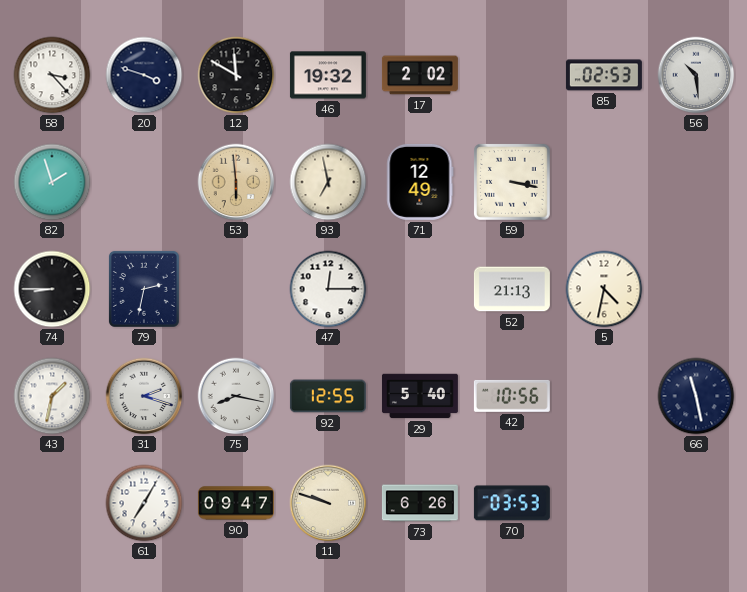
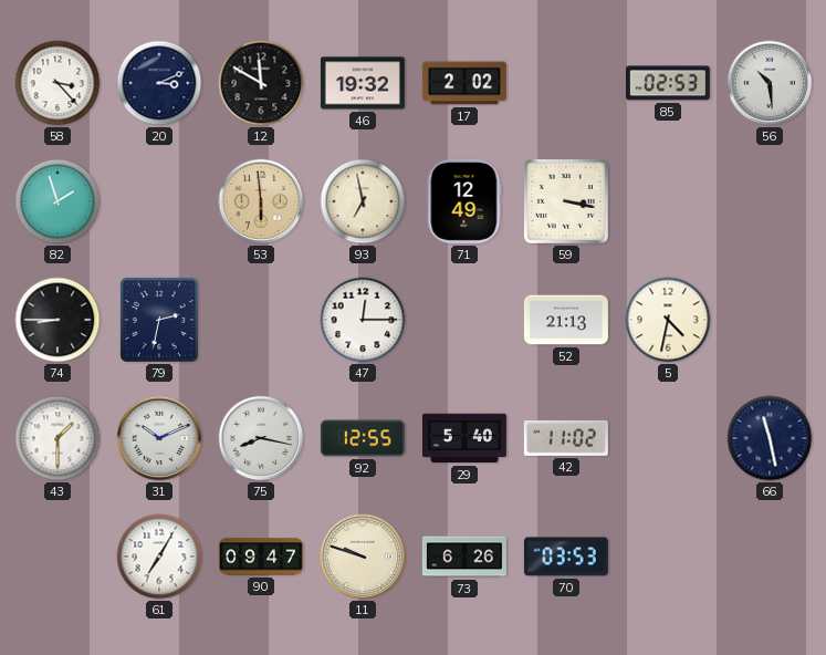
20: 3:48 -> 3:11 (159, 83)
43: 1:32 -> 1:30 (57, 438)
31: 2:18 -> 10:11 (159, 438)
42: 10:56 -> 11:02 (566, 438)
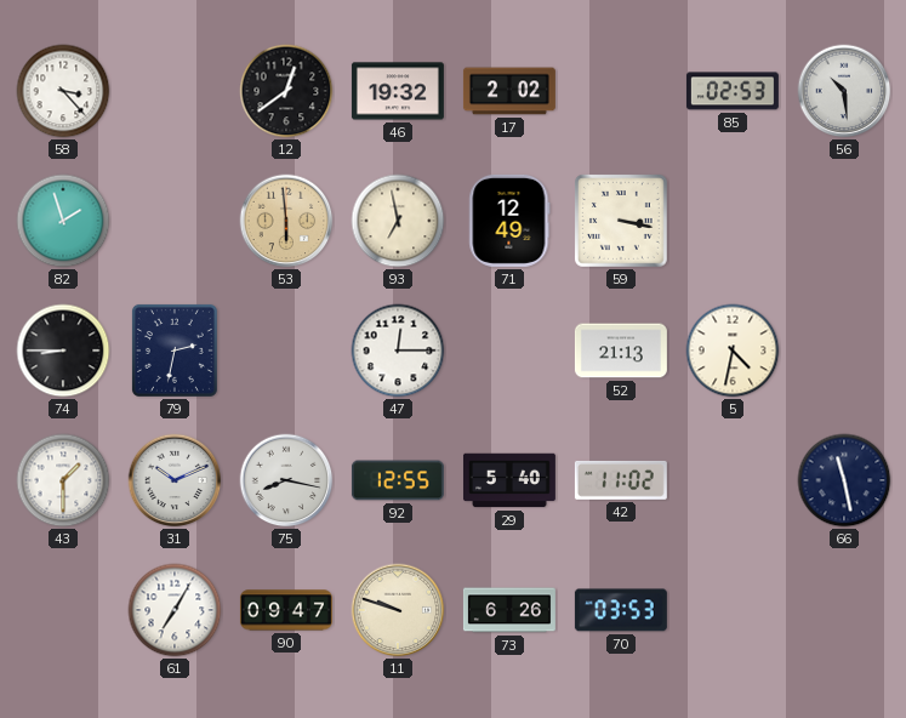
20: 3:11 -> none (159, 83)
12: 11:50 -> 12:39 (286, 91)
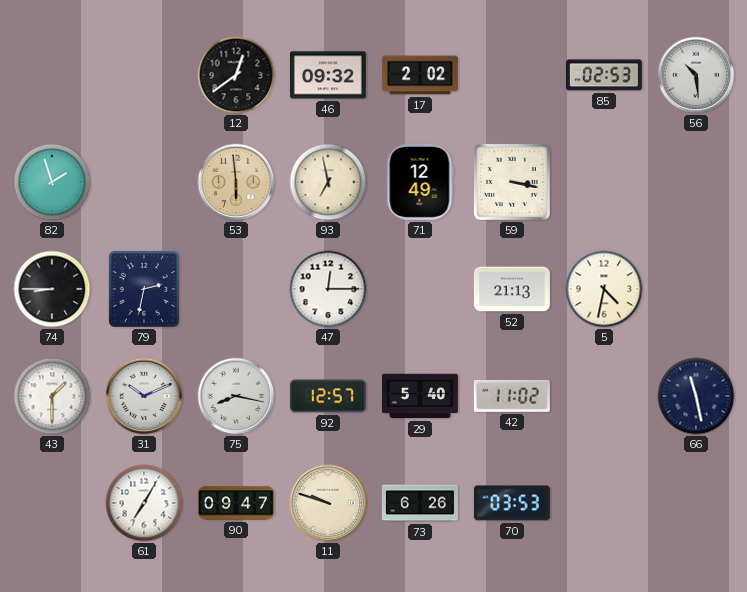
58: 3:23 -> none (63, 91)
46: 19:32 -> 09:32 (328, 75)
92: 12:55 -> 12:57 (328, 396)
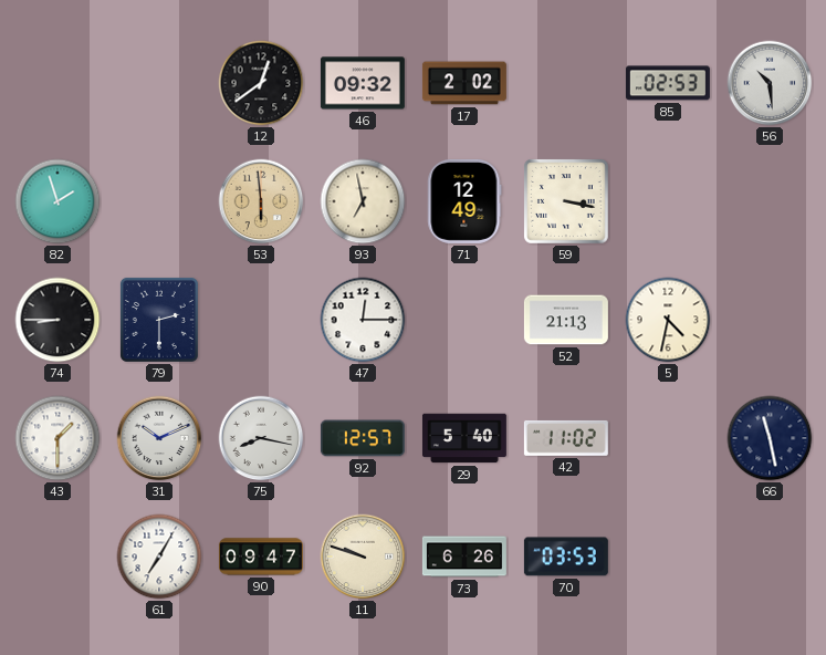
79: 2:32 -> 2:30 (159, 320)
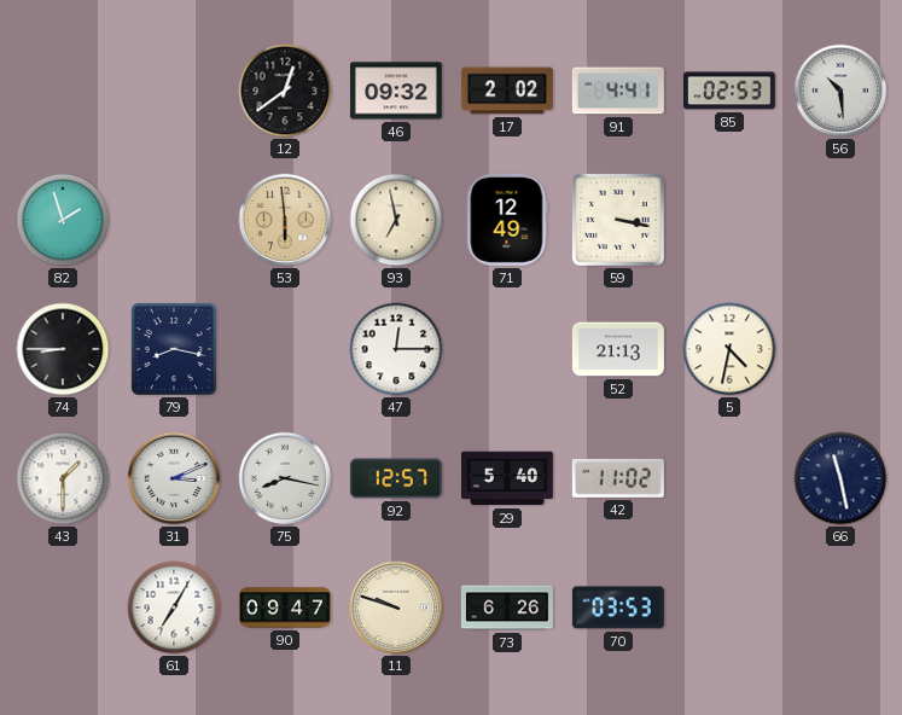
91: none -> 4:41 (618, 91)
79: 2:30 -> 8:17 (174, 349)
31: 10:11 -> 3:11 (174, 478)
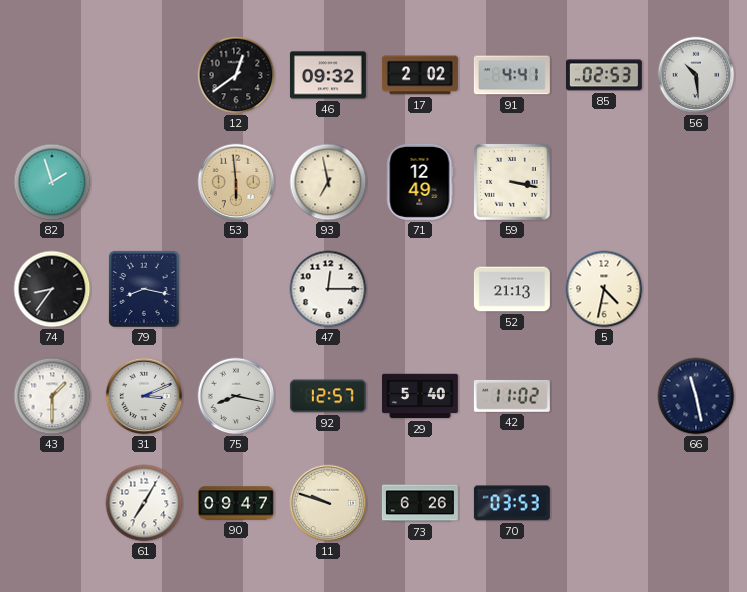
74: 8:45 -> 8:36 (52, 289)
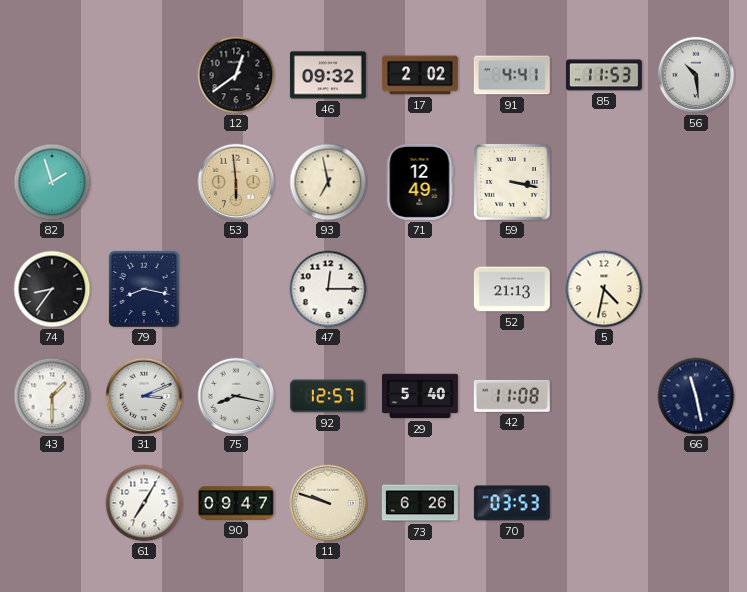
85: 02:53 -> 11:53 (604, 75)
42: 11:02 -> 11:08 (512, 396)
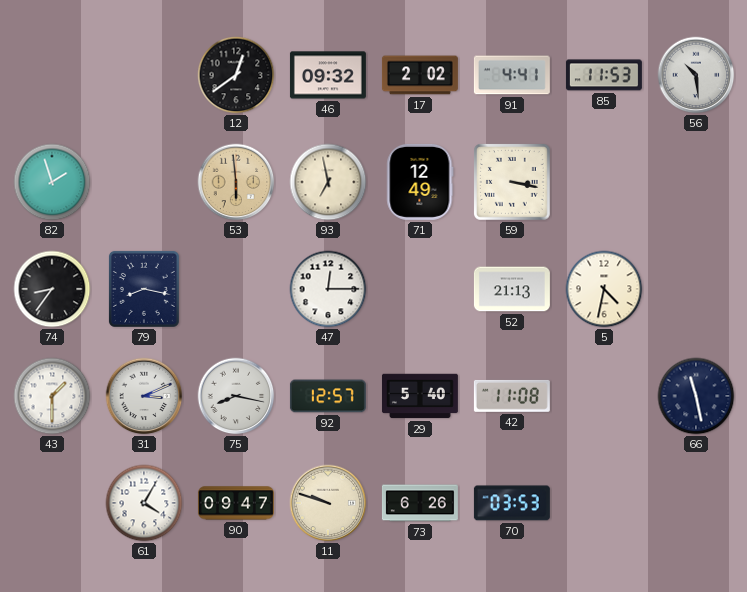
61: 7:05 -> 4:05 (144, 503)
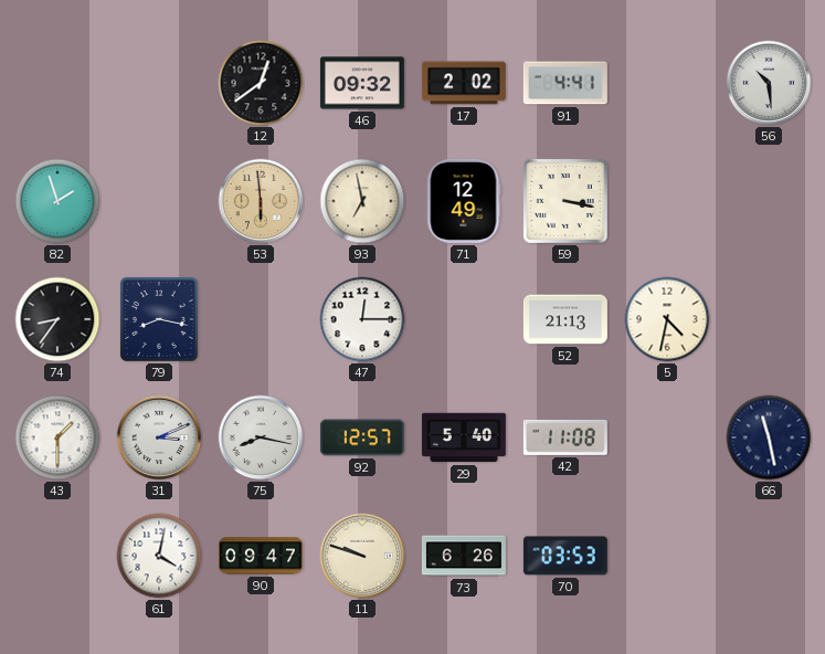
85: 11:53 -> none (604, 75)
61: 4:05 -> 4:02 (159, 556)
